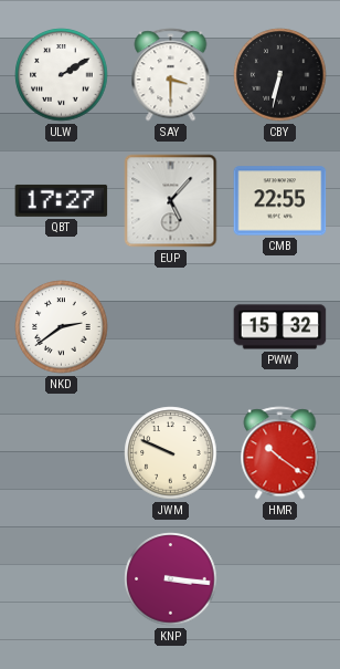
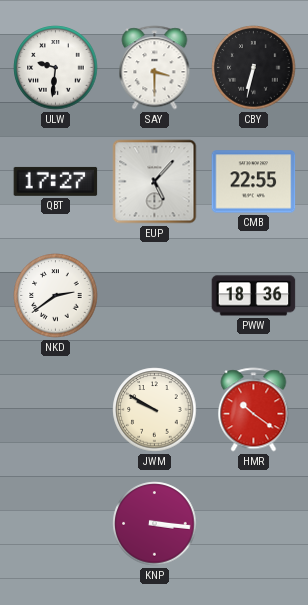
ULW: 2:10 -> 9:31 (56, 68)
PWW: 15:32 -> 18:36 (254, 296)
JWM: 9:49 -> 9:50 (155, 410)
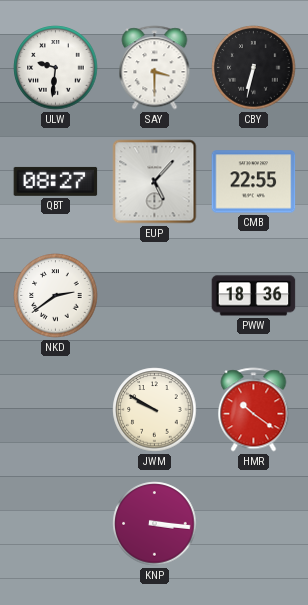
QBT: 17:27 -> 08:27 (56, 181)
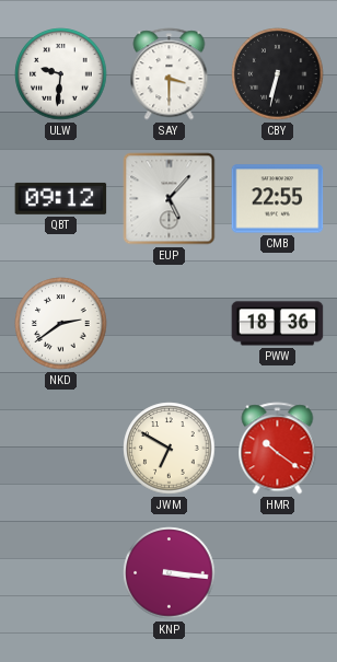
QBT: 08:27 -> 09:12 (61, 198)
JWM: 9:50 -> 6:50 (170, 449)
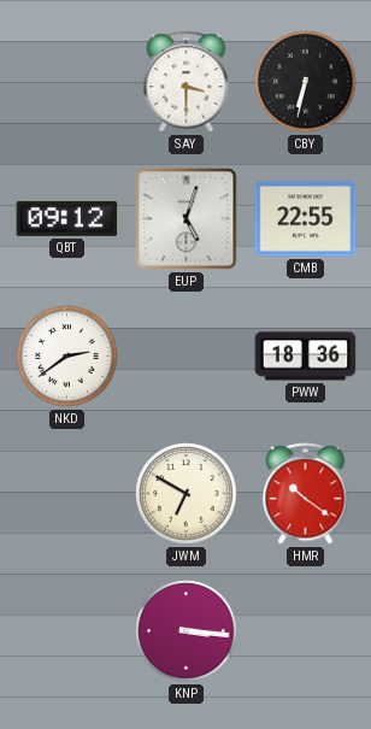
ULW: 9:31 -> none (61, 74)
EUP: 5:07 -> 5:03 (187, 219)
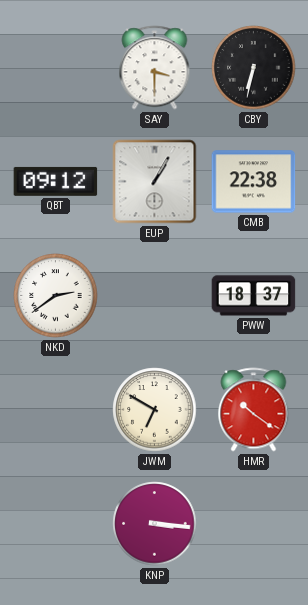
EUP: 5:03 -> 1:05 (155, 182)
CMB: 22:55 -> 22:38 (254, 182)
PWW: 18:36 -> 18:37 (254, 296)
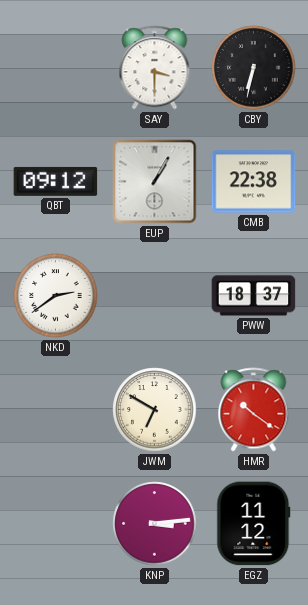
KNP: 3:16 -> 3:14 (155, 524)
EGZ: none -> 11:12 (254, 524)
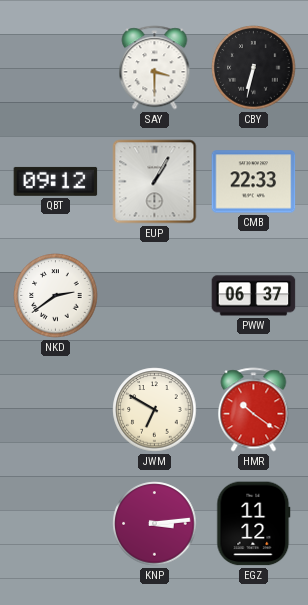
CMB: 22:38 -> 22:33 (254, 182)
PWW: 18:37 -> 06:37 (254, 296)
